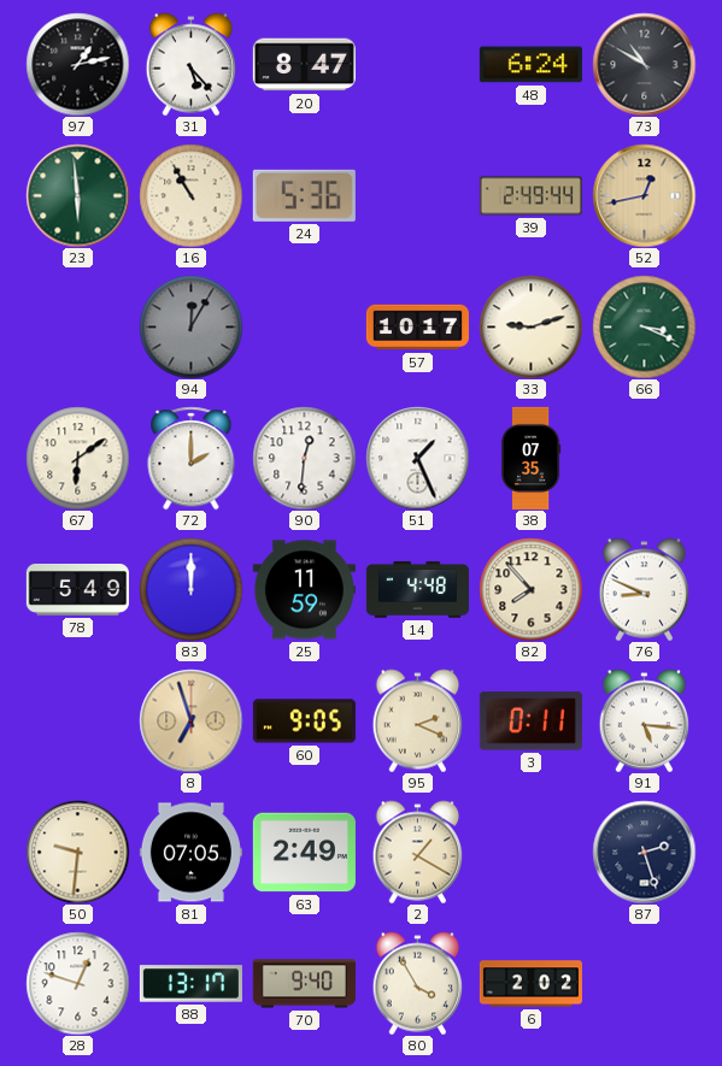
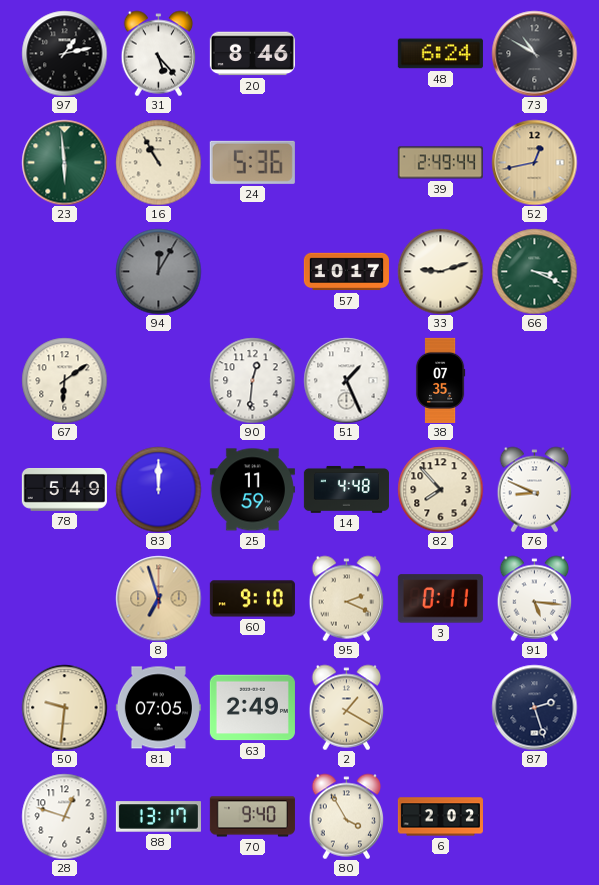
20: 8:47 -> 8:46 (252, 54)
72: 2:00 -> none (192, 458)
60: 9:05 -> 9:10 (252, 599)
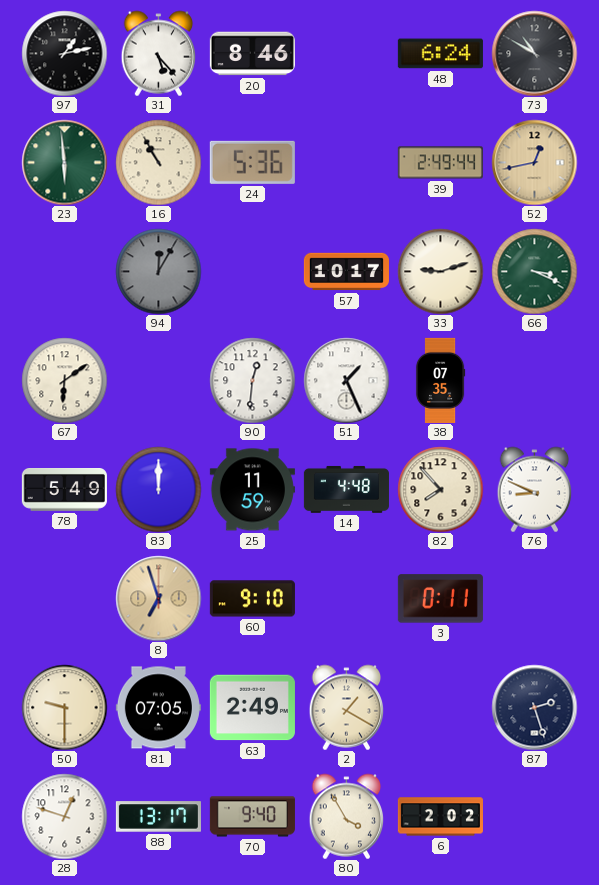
95: 2:19 -> none (347, 598)
91: 5:16 -> none (535, 598)
50: 9:31 -> 9:30 (64, 707)
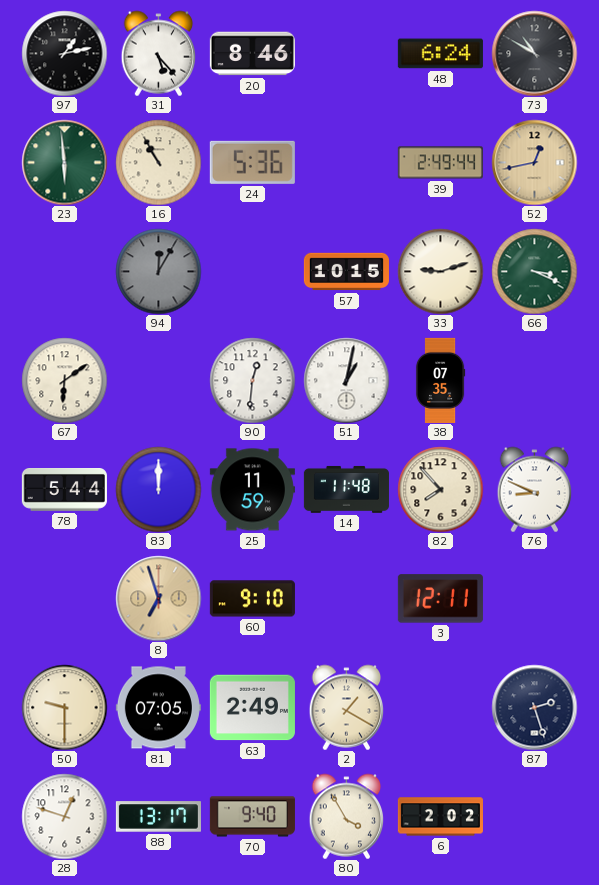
57: 10:17 -> 10:15 (346, 272)
51: 1:26 -> 1:02 (346, 380)
78: 5:49 -> 5:44 (64, 490)
14: 4:48 -> 11:48 (346, 489)
3: 0:11 -> 12:11 (440, 599)
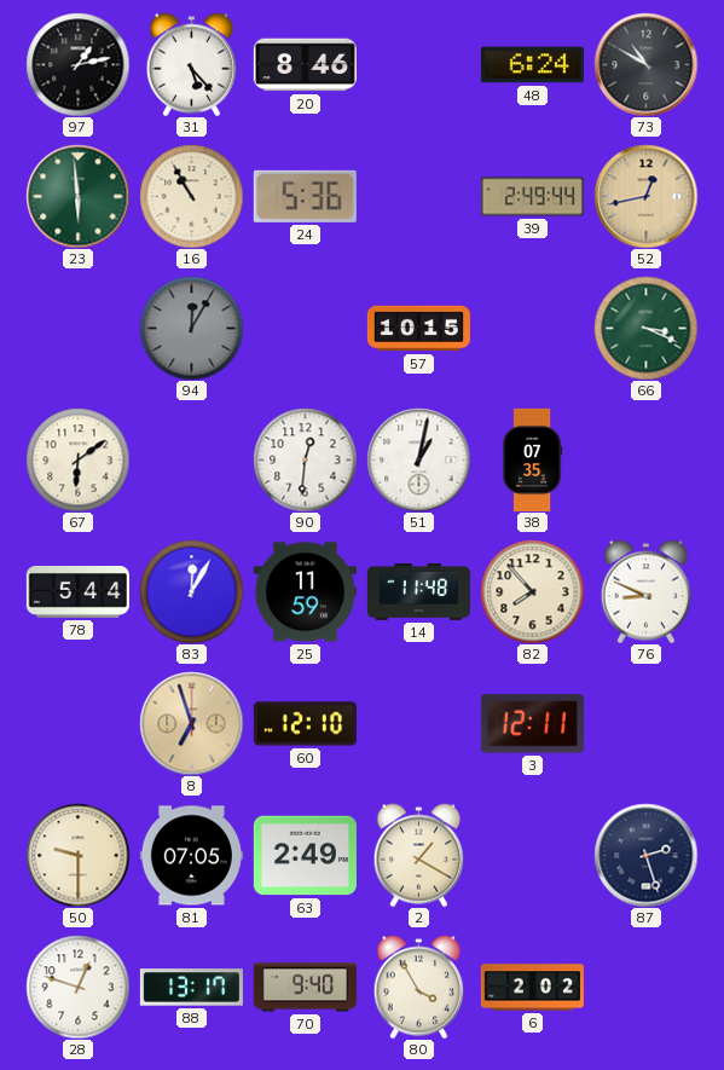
33: 9:12 -> none (440, 271)
83: 12:00 -> 12:05 (191, 591)
60: 9:10 -> 12:10 (305, 724)
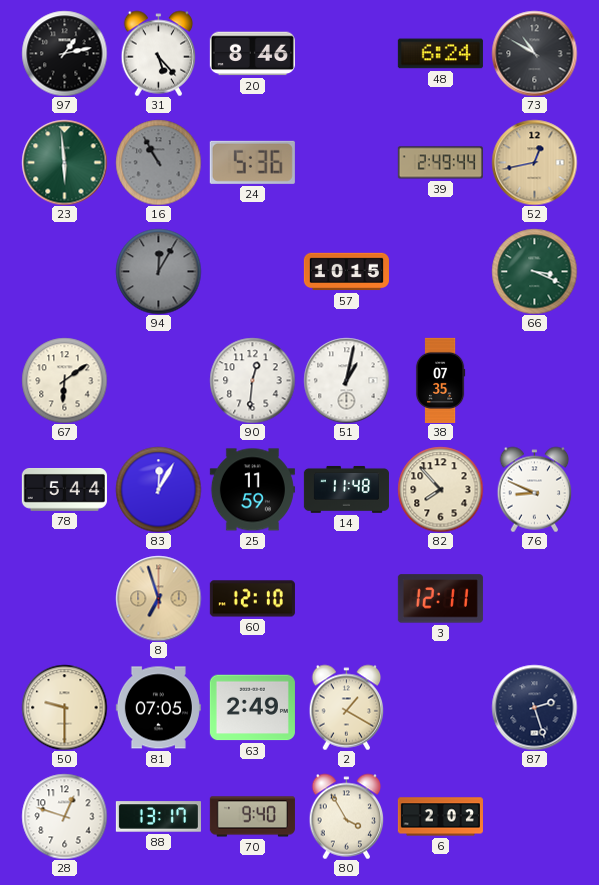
16 dial: cream -> grey (158, 162)
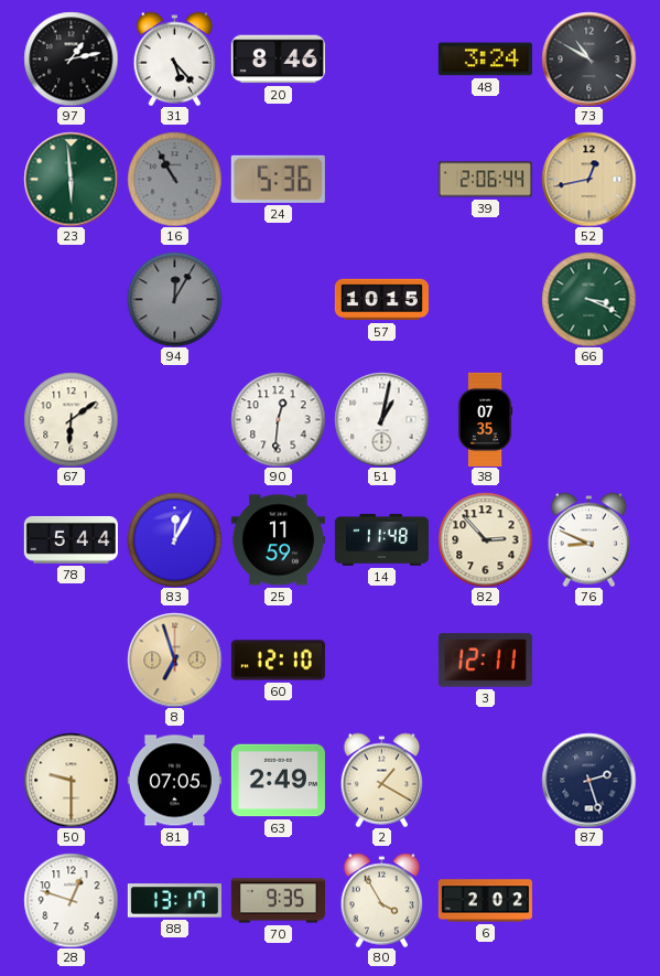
48: 6:24 -> 3:24 (485, 60)
39: 2:49 -> 2:06 (485, 180)
82: 7:53 -> 2:53 (485, 539)
70: 9:40 -> 9:35 (278, 901)
